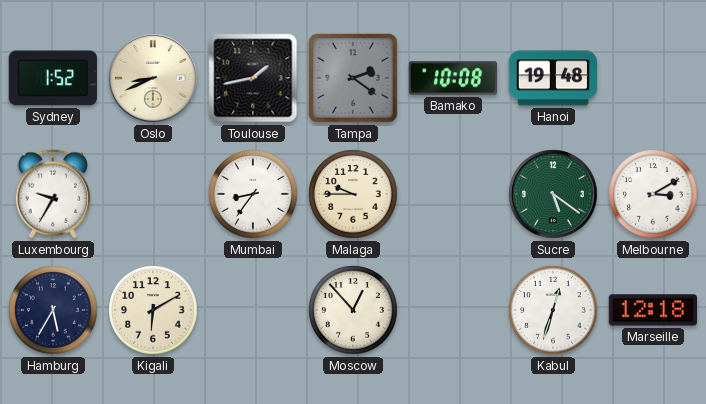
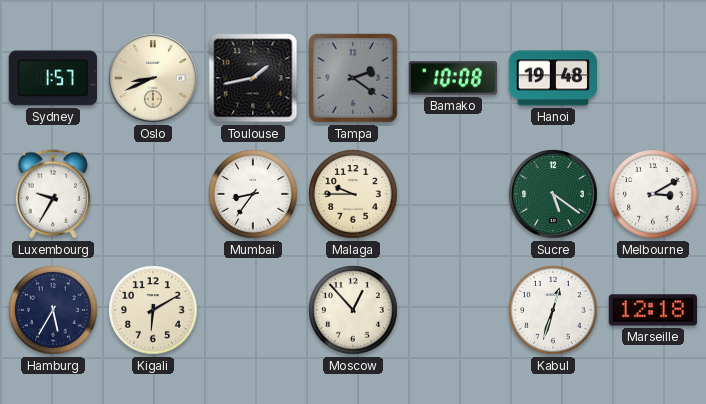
Sydney: 1:52 -> 1:57 (53, 78)
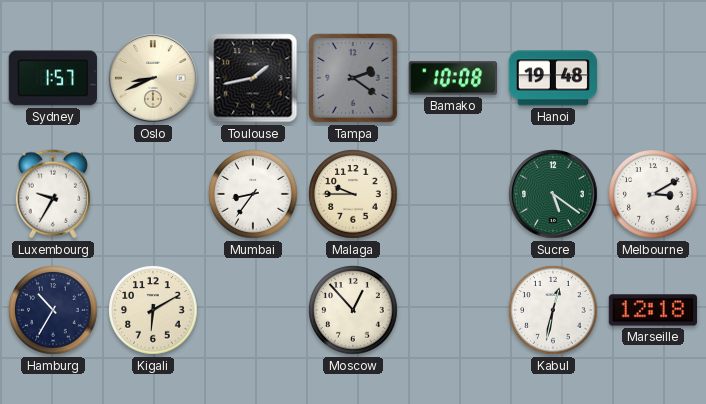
Hamburg: 5:35 -> 10:35 (53, 310)
Kabul: 12:33 -> 12:32 (553, 310)
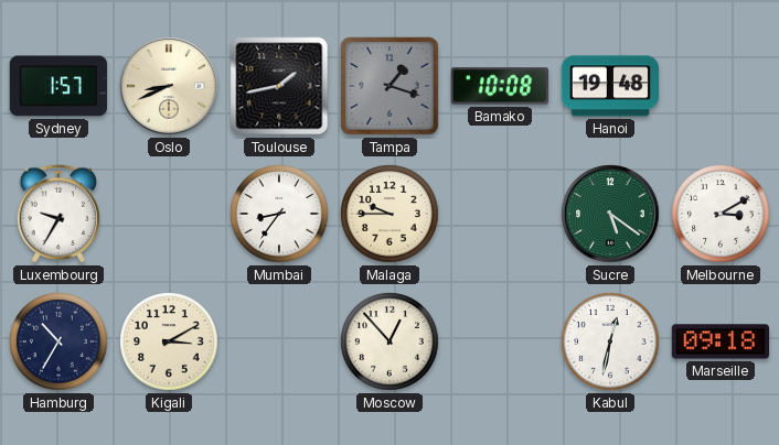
Tampa: 2:21 -> 1:18 (390, 86)
Kigali: 6:10 -> 3:10 (169, 341)
Marseille: 12:18 -> 09:18 (719, 341)
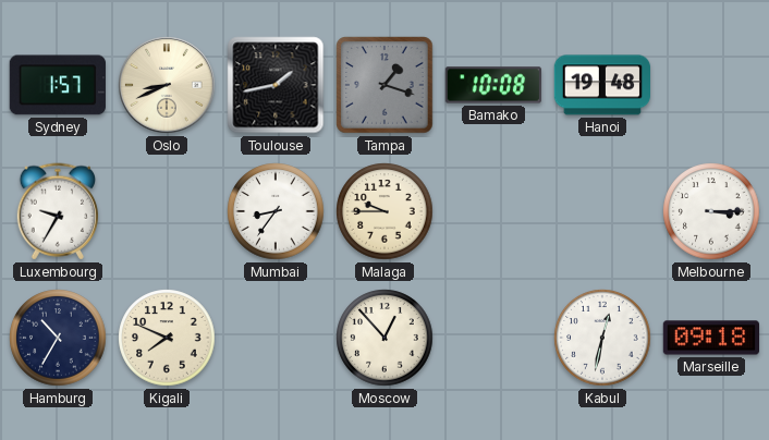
Sucre: 5:21 -> none (610, 214)
Melbourne: 3:10 -> 3:15 (711, 211)
Kigali: 3:10 -> 7:49 (167, 338)
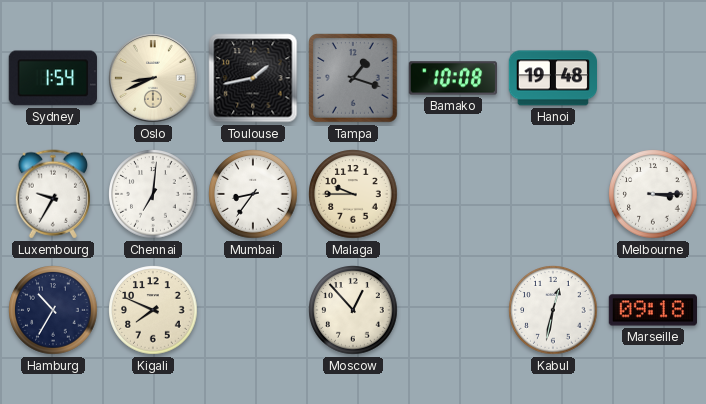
Sydney: 1:57 -> 1:54 (53, 78)
Chennai: none -> 7:01 (153, 194)
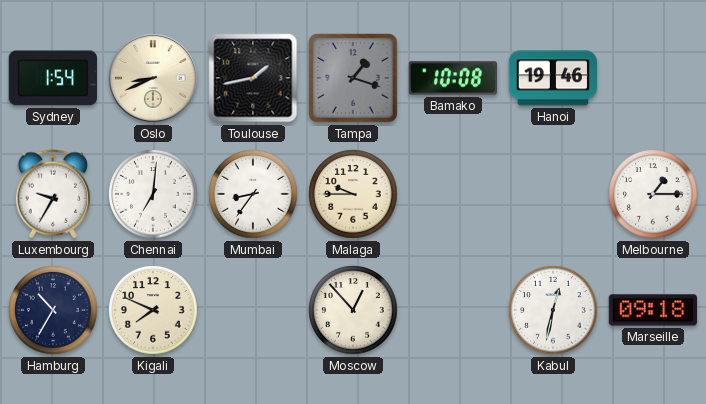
Hanoi: 19:48 -> 19:46 (552, 78)
Melbourne: 3:15 -> 1:15 (653, 194)
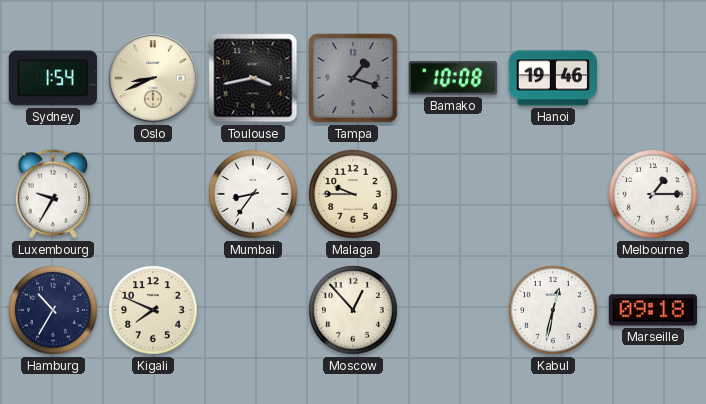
Toulouse: 1:43 -> 3:43 (253, 78)
Chennai: 7:01 -> none (153, 194)
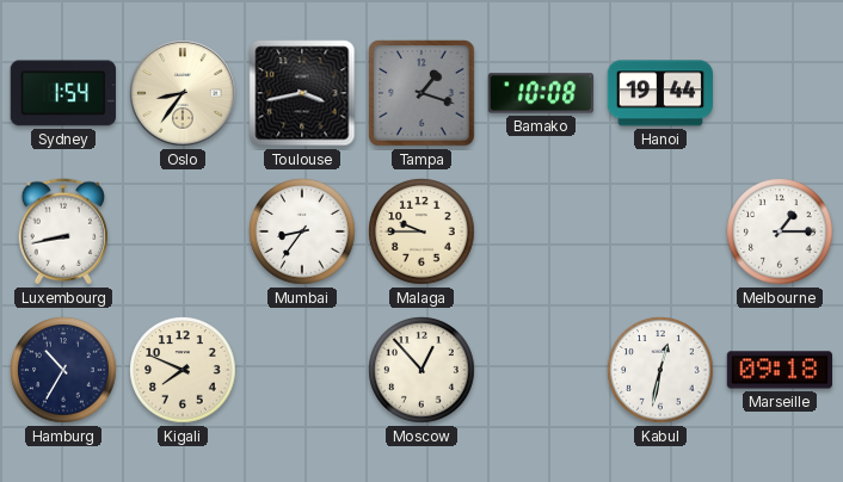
Oslo: 8:41 -> 8:36 (183, 93)
Hanoi: 19:46 -> 19:44 (659, 93)
Luxembourg: 9:35 -> 8:43 (62, 231)
